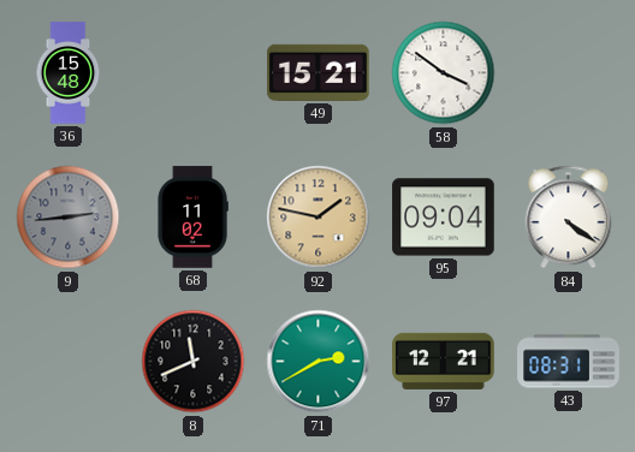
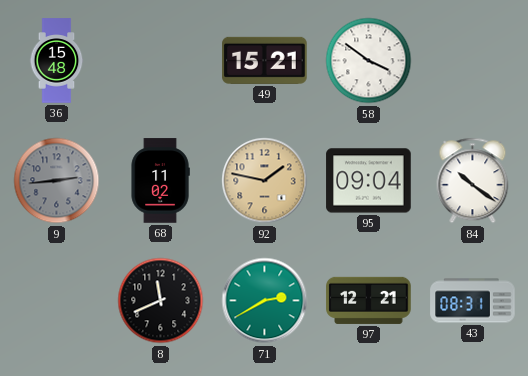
84: 4:21 -> 10:21 (473, 181)
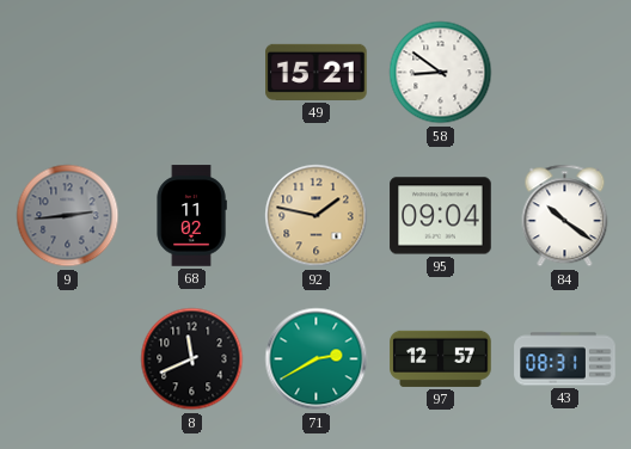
36: 15:48 -> none (57, 61)
58: 3:51 -> 8:51 (441, 73)
97: 12:21 -> 12:57 (441, 358)
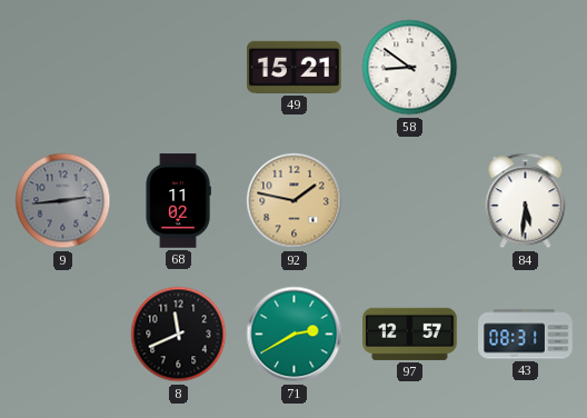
95: 09:04 -> none (441, 216)
84: 10:21 -> 5:31 (526, 201)
